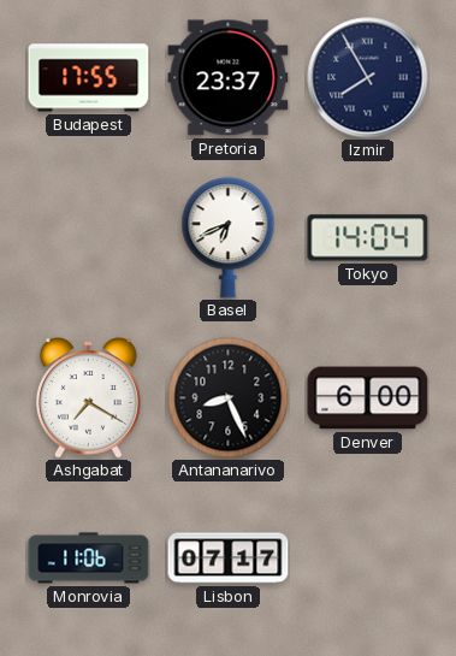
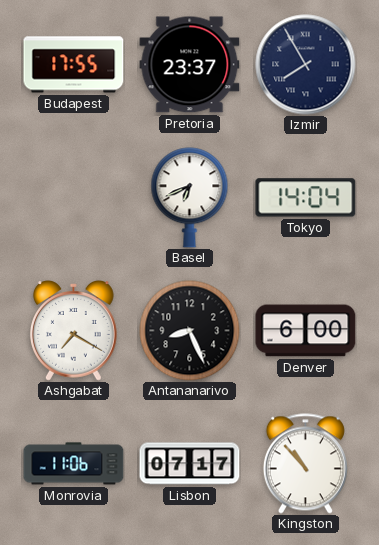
Kingston: none -> 10:53 (305, 464)
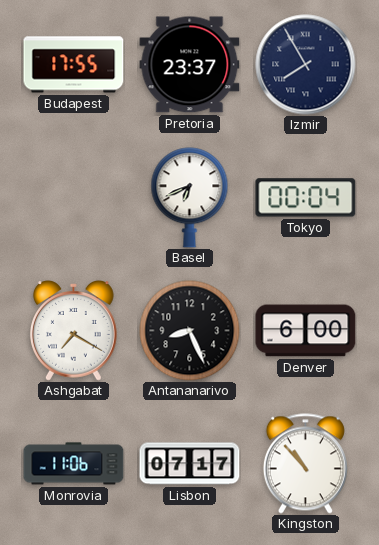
Tokyo: 14:04 -> 00:04 (306, 198)
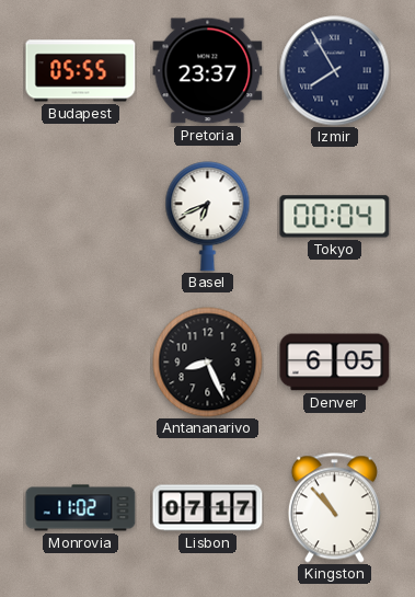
Budapest: 17:55 -> 05:55 (81, 71)
Ashgabat: 7:20 -> none (74, 331)
Denver: 6:00 -> 6:05 (335, 363)
Monrovia: 11:06 -> 11:02 (81, 508)
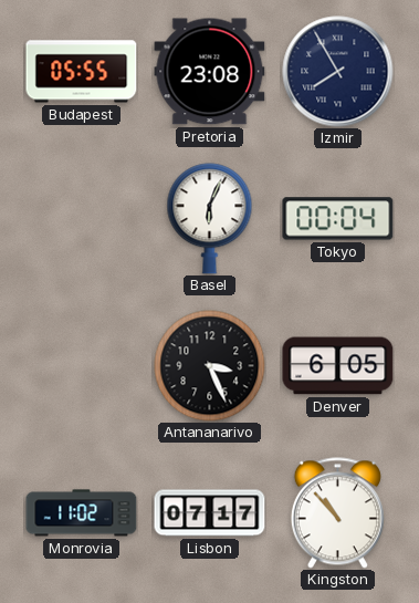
Pretoria: 23:37 -> 23:08 (210, 72)
Basel: 6:41 -> 6:04 (210, 219)
Antananarivo: 8:26 -> 3:26 (210, 366)
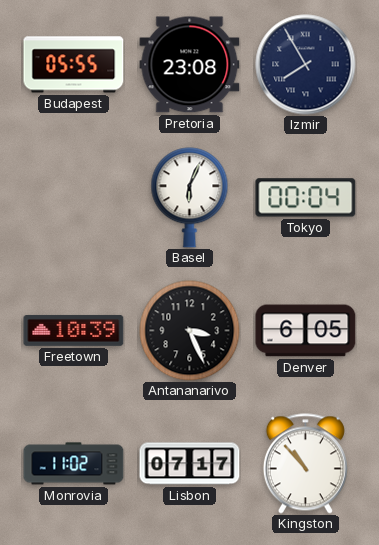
Freetown: none -> 10:39 (74, 331)
